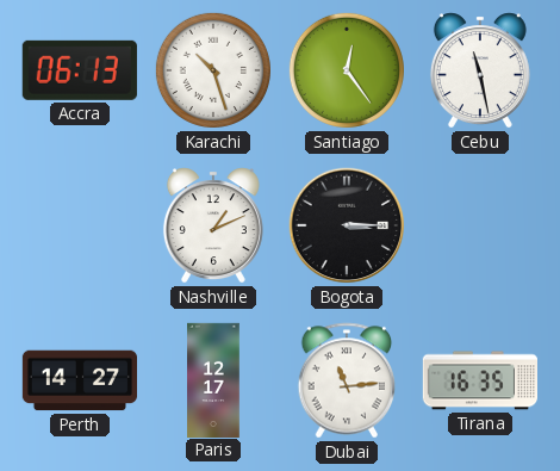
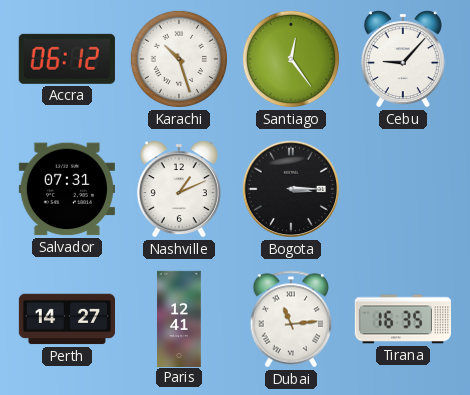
Accra: 06:13 -> 06:12 (67, 59)
Cebu: 11:28 -> 9:07 (403, 59)
Salvador: none -> 07:31 (67, 189)
Paris: 12:17 -> 12:41 (179, 318)
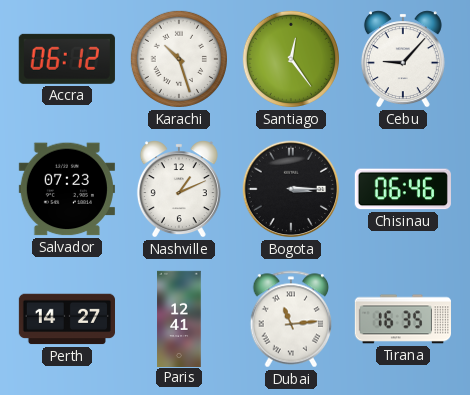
Salvador: 07:31 -> 07:23 (67, 189)
Chisinau: none -> 06:46 (403, 189)
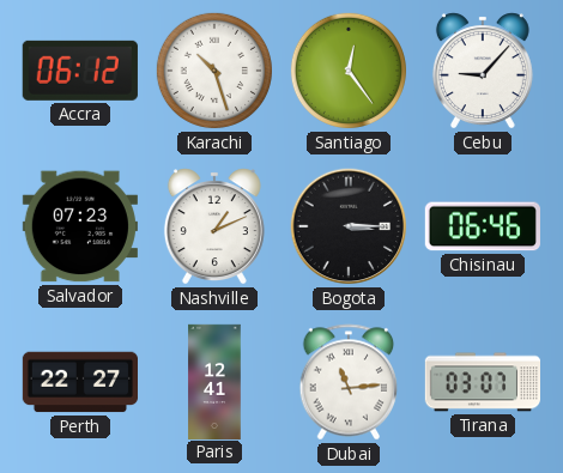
Perth: 14:27 -> 22:27 (79, 382)
Tirana: 16:35 -> 03:07 (482, 382)
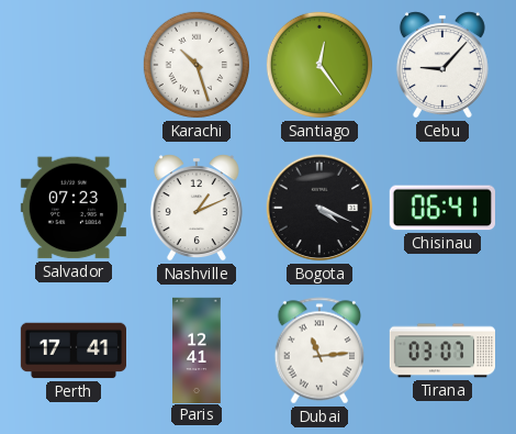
Accra: 06:12 -> none (80, 71)
Bogota: 3:15 -> 4:19 (319, 208)
Chisinau: 06:46 -> 06:41 (442, 208)
Perth: 22:27 -> 17:41 (72, 350)
